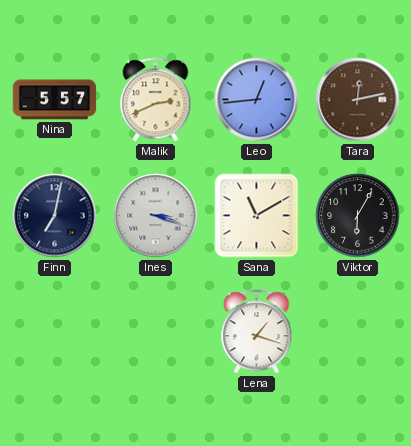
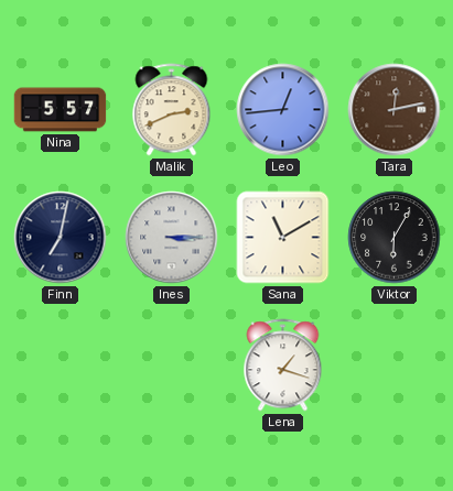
Ines: 3:18 -> 3:15 (172, 238)
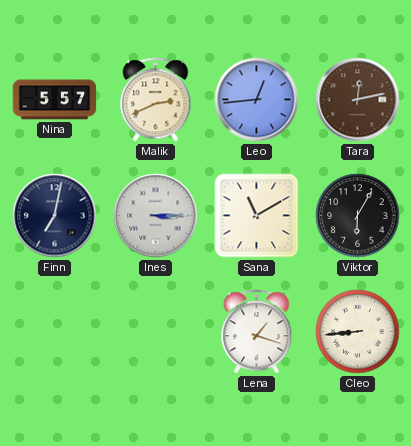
Cleo: none -> 8:44 (358, 332)
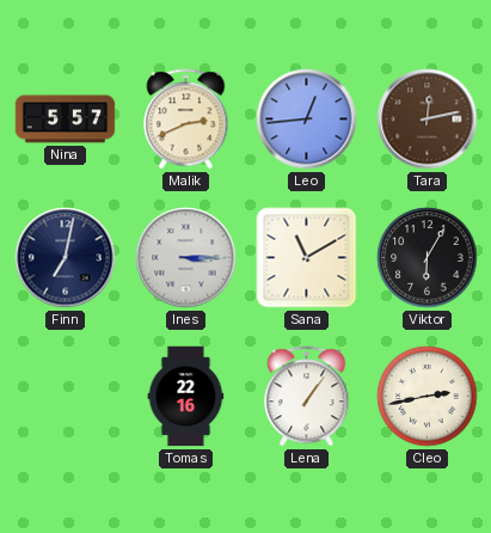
Tomas: none -> 22:16 (186, 397)
Lena: 1:18 -> 1:06 (307, 397)
Cleo: 8:44 -> 2:43 (428, 397)
